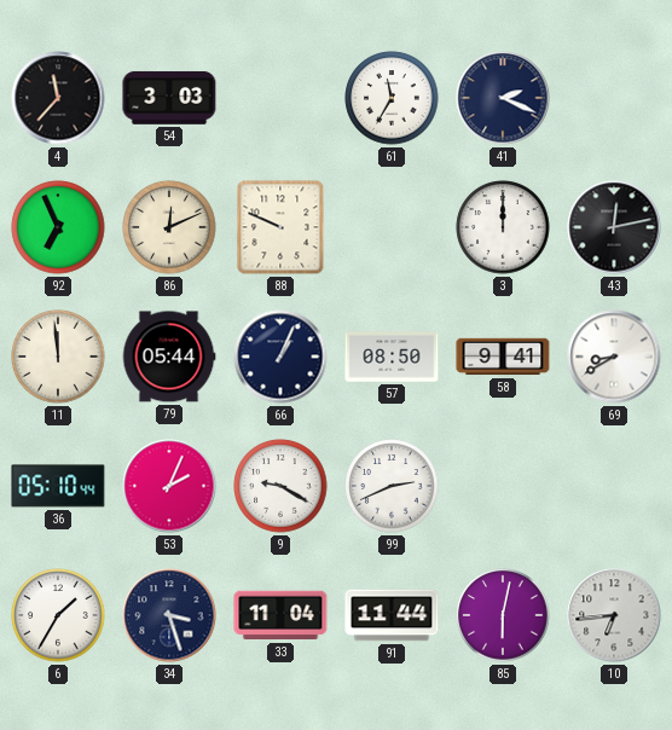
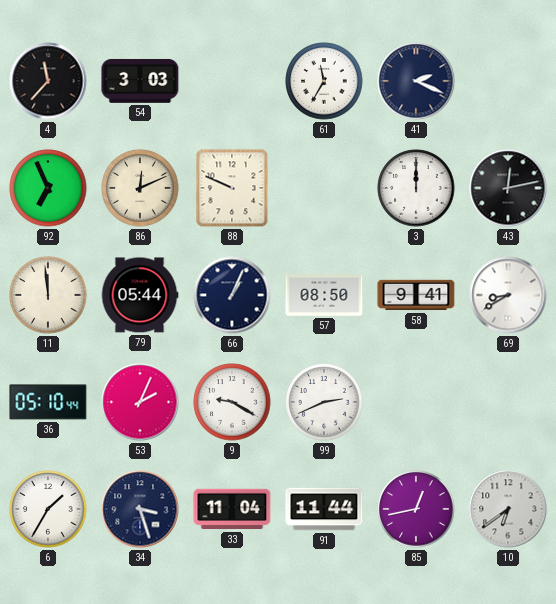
85: 6:02 -> 12:43 (416, 509)
10: 6:44 -> 6:39 (508, 509)
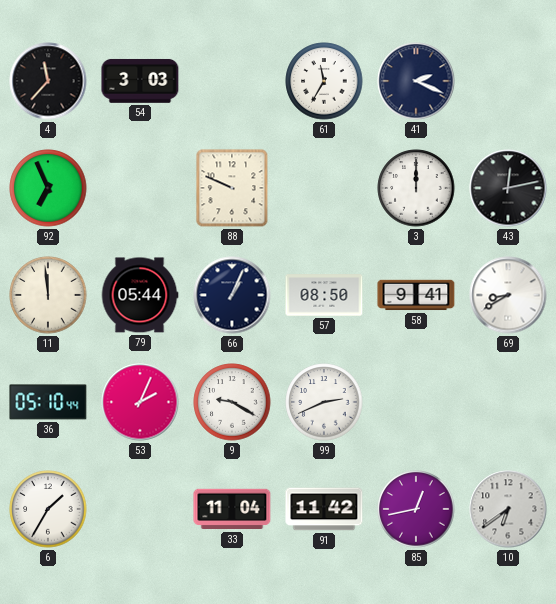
86: 12:11 -> none (140, 188)
34: 3:27 -> none (140, 509)
91: 11:44 -> 11:42 (324, 509)
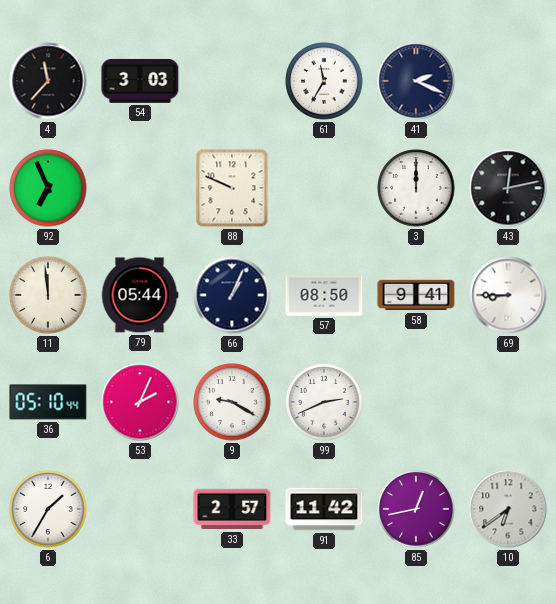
69: 8:40 -> 8:45 (508, 295)
33: 11:04 -> 2:57 (232, 509)
